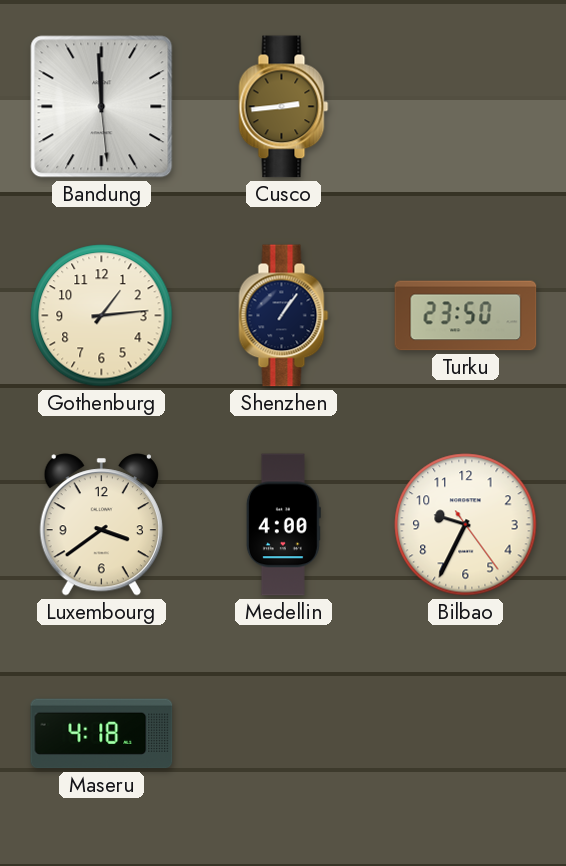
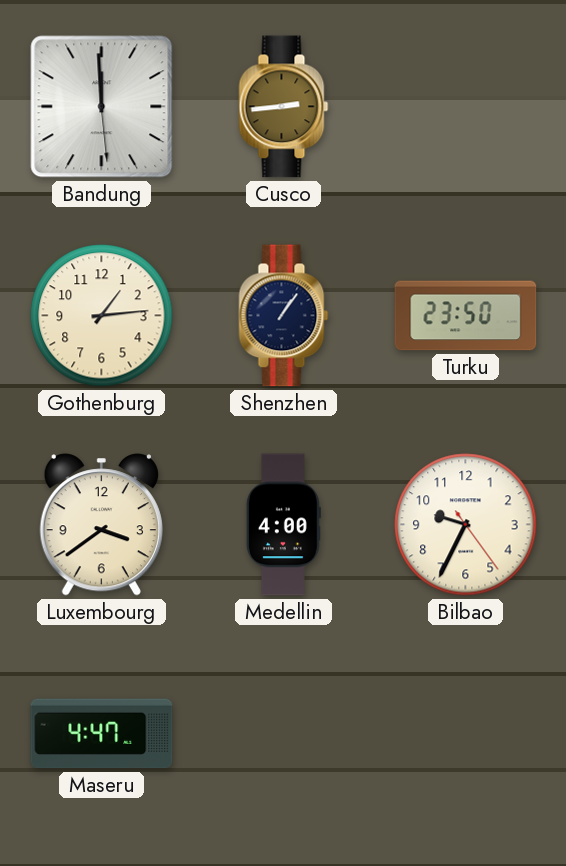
Maseru: 4:18 -> 4:47 (102, 734)
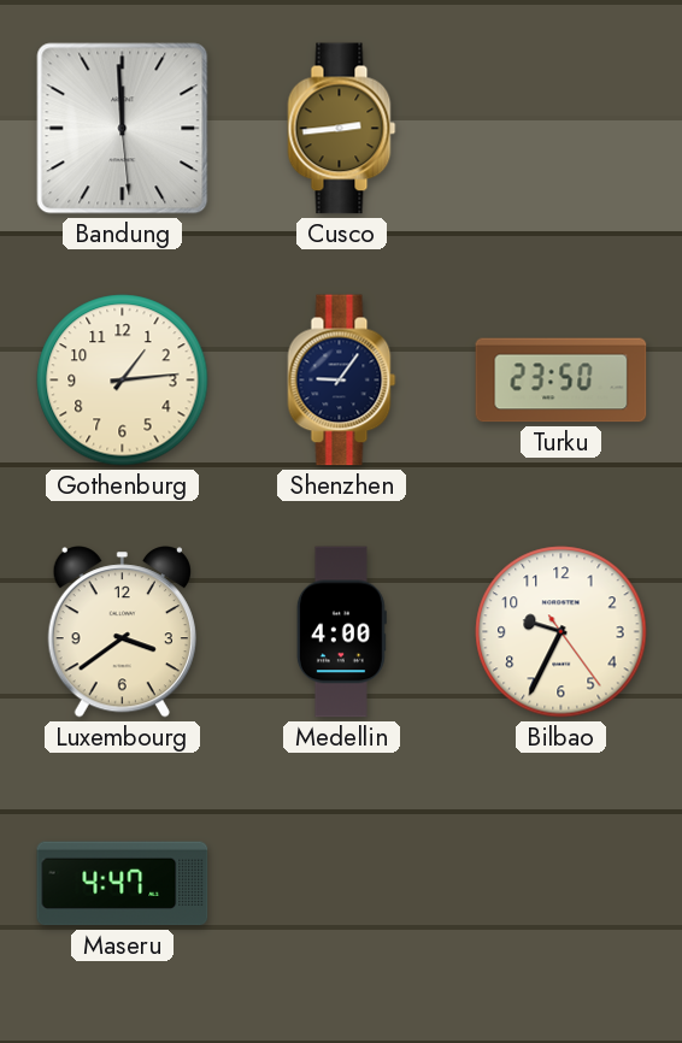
Shenzhen: 1:06 -> 9:06 (342, 381)
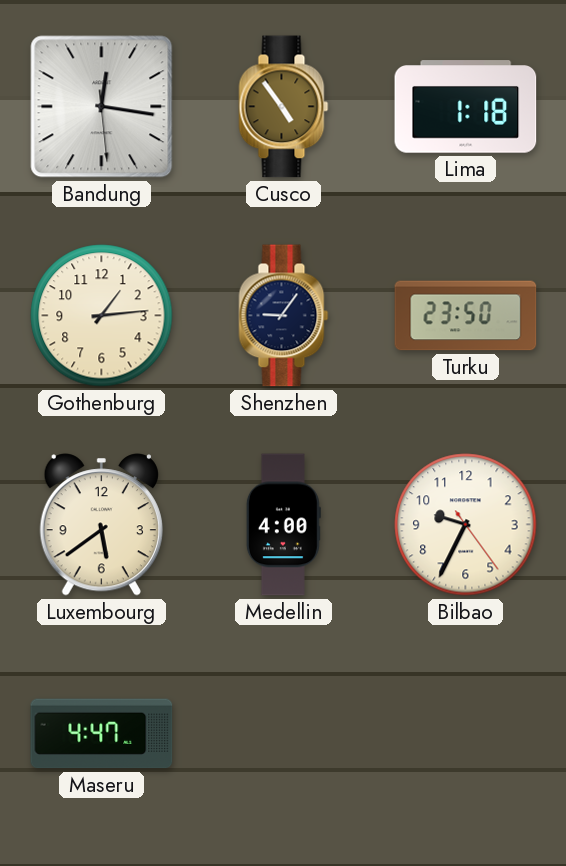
Bandung: 11:59 -> 12:16 (102, 107)
Cusco: 2:44 -> 4:54 (284, 107)
Lima: none -> 1:18 (466, 107)
Luxembourg: 3:39 -> 5:39 (101, 525)
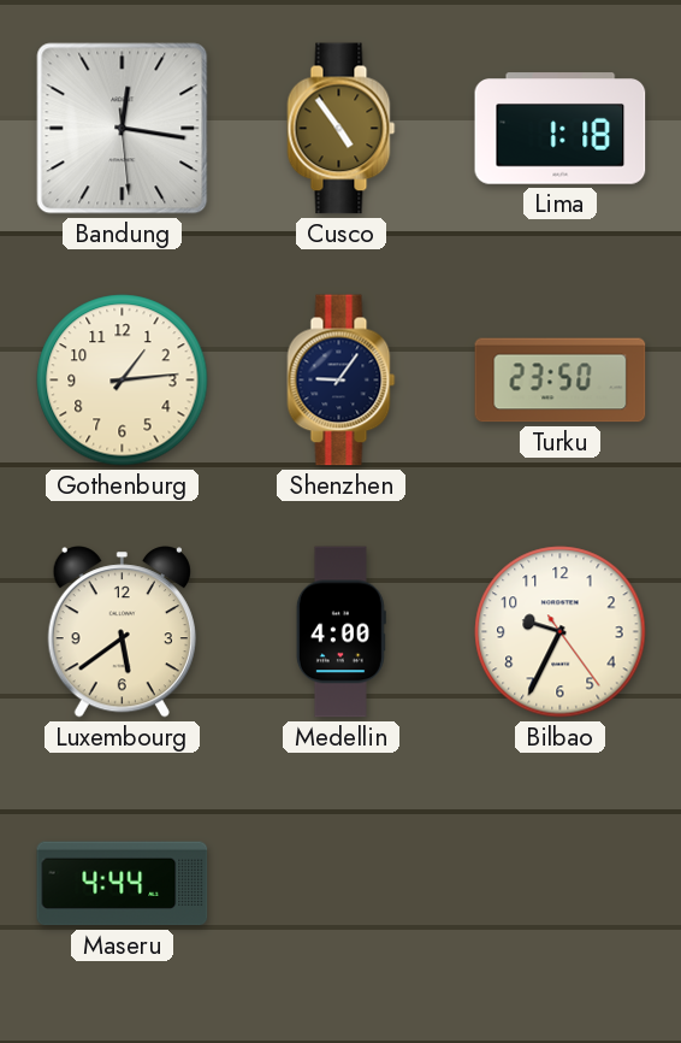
Maseru: 4:47 -> 4:44 (123, 884)
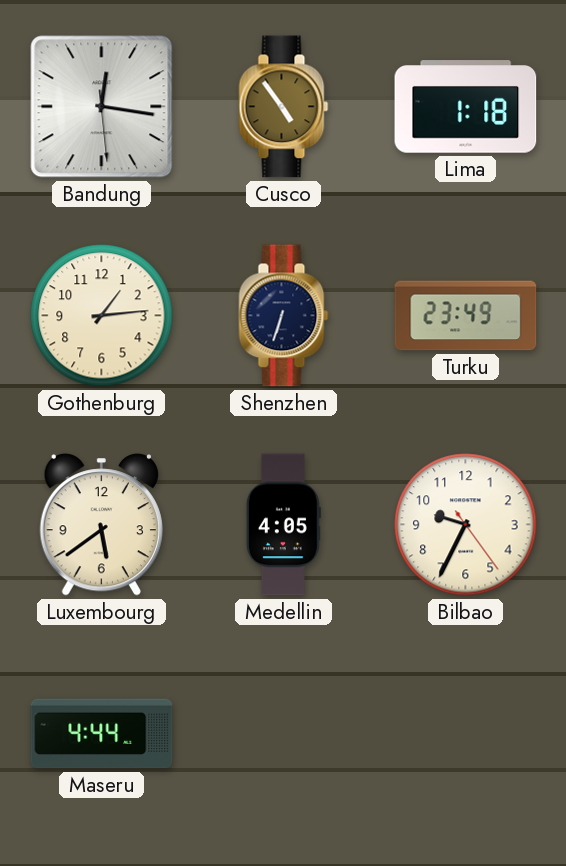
Shenzhen: 9:06 -> 6:33 (284, 316)
Turku: 23:50 -> 23:49 (466, 316)
Medellin: 4:00 -> 4:05 (283, 525)
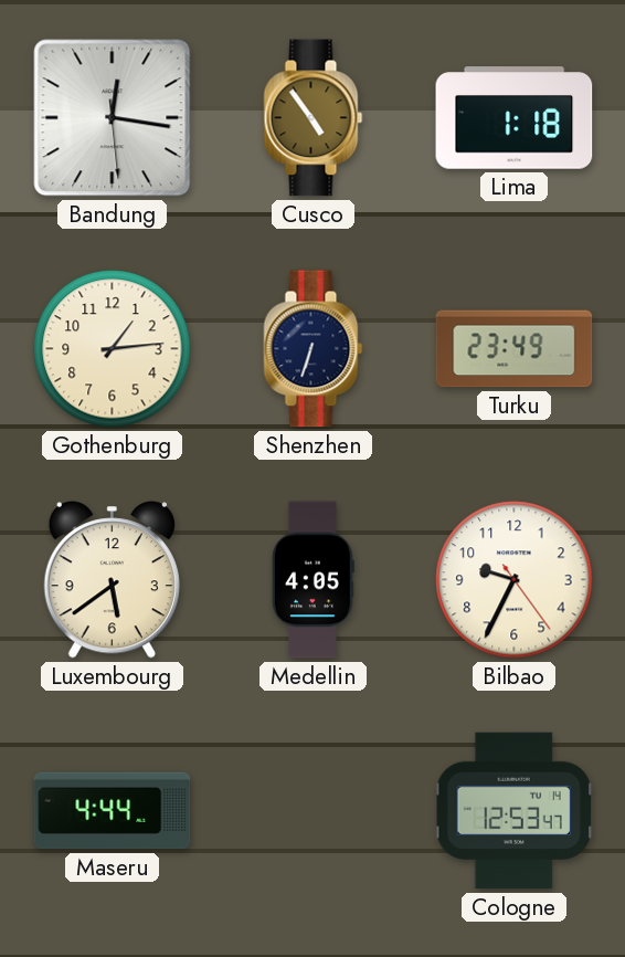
Cologne: none -> 12:53 (515, 811)
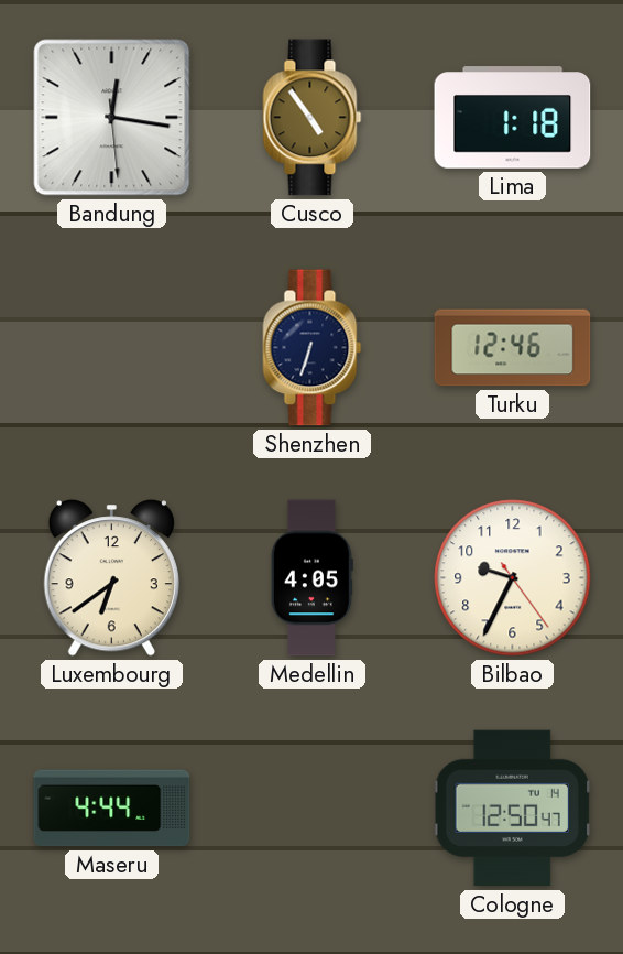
Gothenburg: 1:14 -> none (113, 349)
Turku: 23:49 -> 12:46 (513, 348)
Luxembourg: 5:39 -> 6:39 (111, 578)
Cologne: 12:53 -> 12:50 (513, 809)
